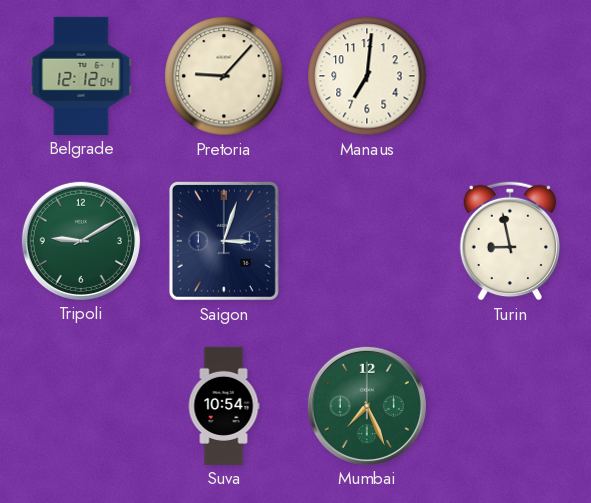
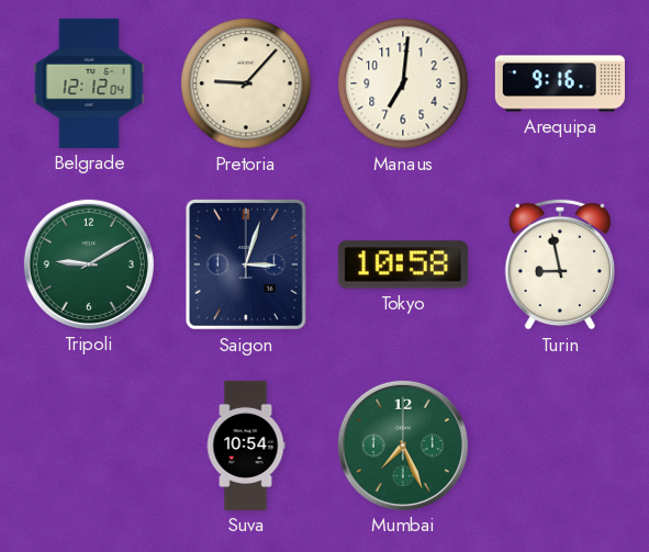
Arequipa: none -> 9:16 (560, 83)
Tokyo: none -> 10:58 (403, 264)
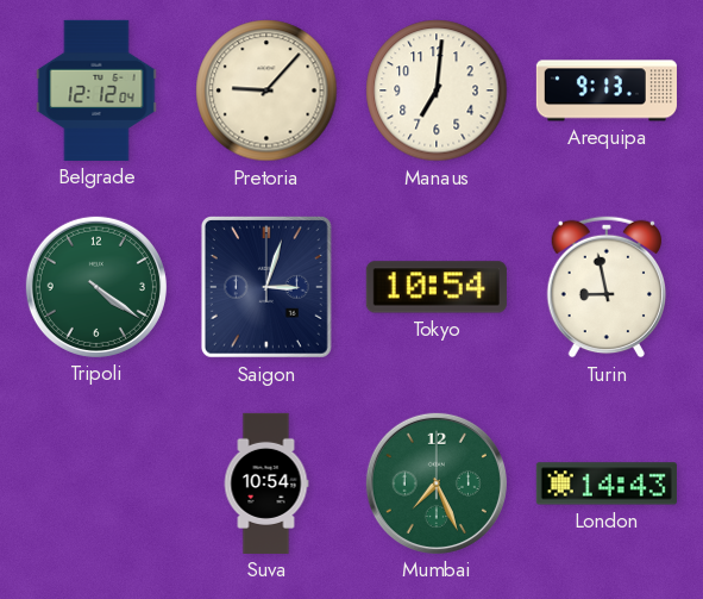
Arequipa: 9:16 -> 9:13 (607, 91)
Tripoli: 9:10 -> 4:21 (96, 287)
Tokyo: 10:58 -> 10:54 (437, 287)
London: none -> 14:43 (607, 483)
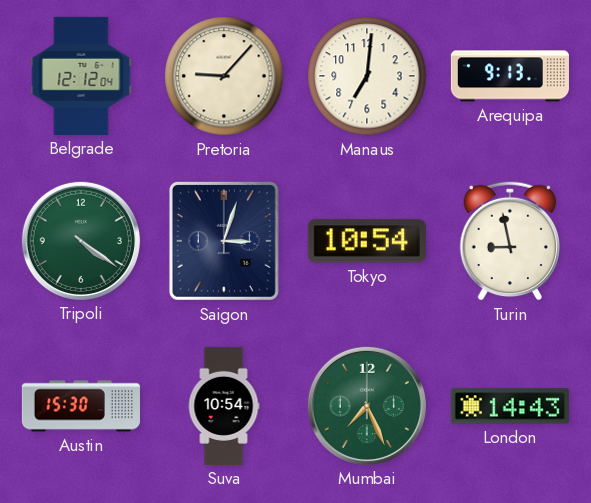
Austin: none -> 15:30 (81, 406)
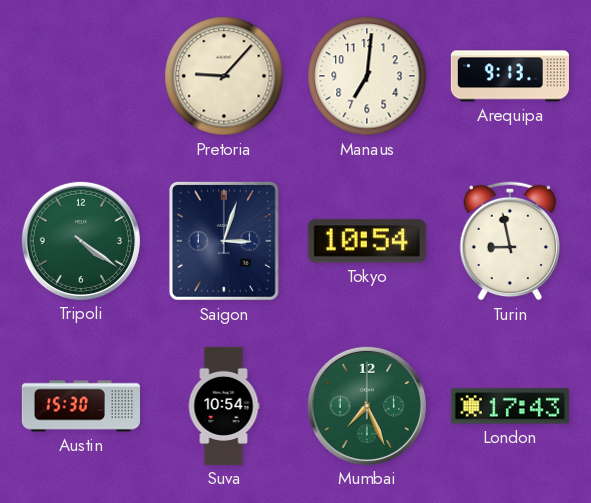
Belgrade: 12:12 -> none (81, 76)
London: 14:43 -> 17:43 (510, 406)
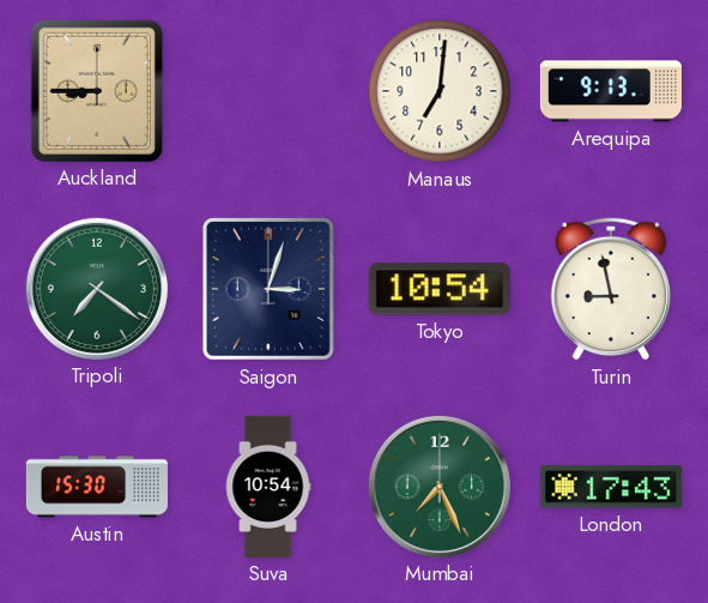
Auckland: none -> 8:45 (97, 91)
Pretoria: 9:07 -> none (224, 76)
Tripoli: 4:21 -> 7:21 (97, 289)
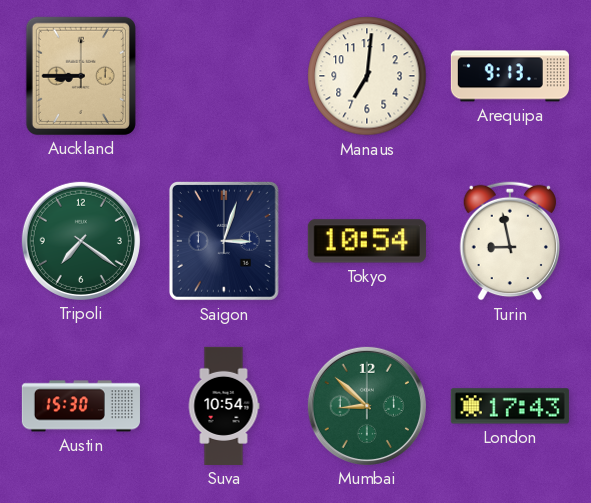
Mumbai: 7:26 -> 8:52 (367, 406)
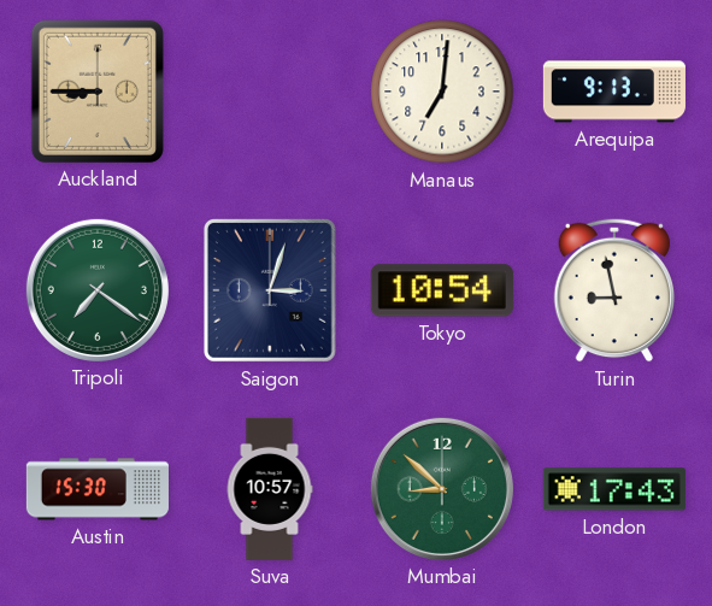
Suva: 10:54 -> 10:57 (270, 489)
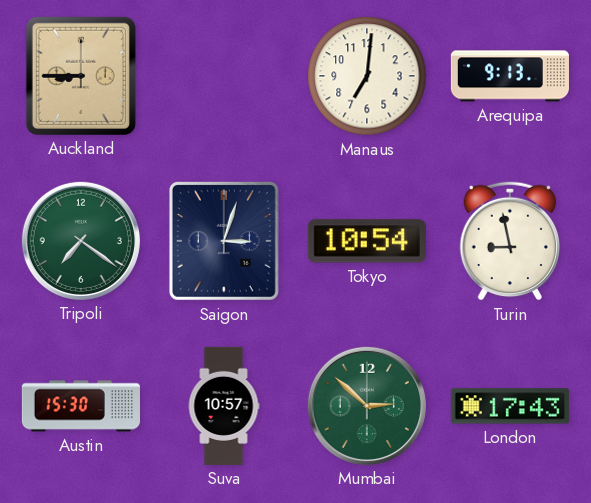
Mumbai: 8:52 -> 2:52 (367, 406)
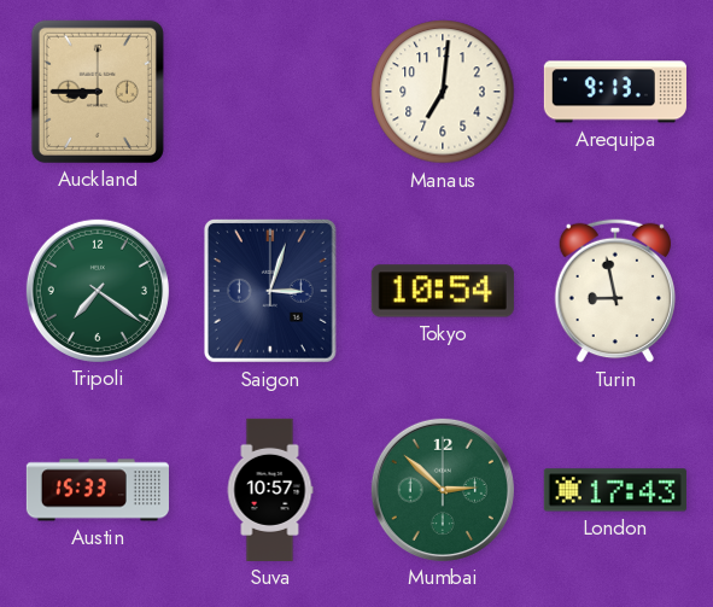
Austin: 15:30 -> 15:33 (98, 490)
